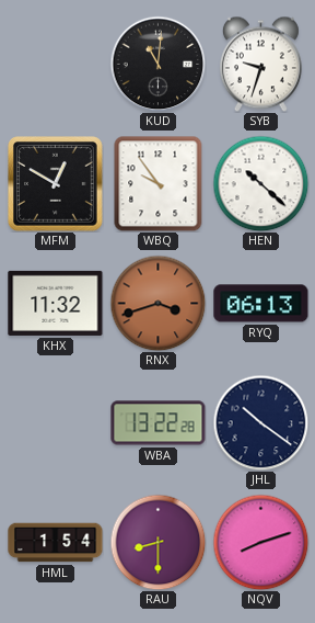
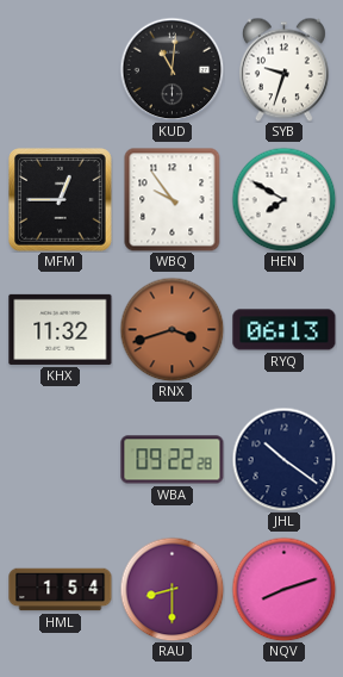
MFM: 12:50 -> 12:45 (61, 200)
HEN: 10:22 -> 7:50 (283, 199)
WBA: 13:22 -> 09:22 (173, 460)
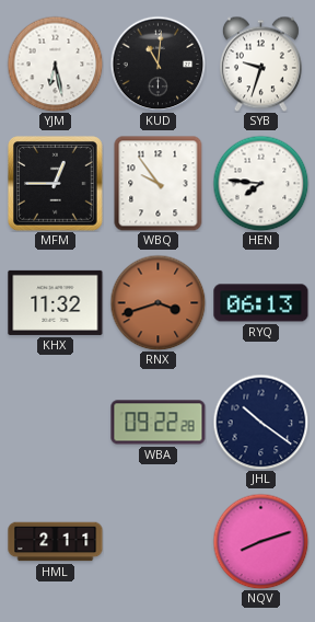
YJM: none -> 6:28 (55, 64)
HEN: 7:50 -> 7:46 (260, 183)
HML: 1:54 -> 2:11 (56, 542)
RAU: 8:30 -> none (171, 589)
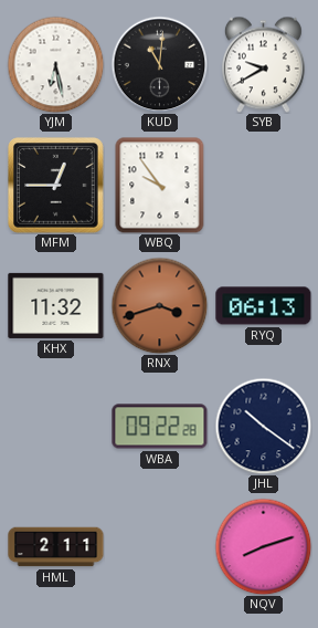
SYB: 9:33 -> 9:40 (263, 64)
HEN: 7:46 -> none (260, 183)
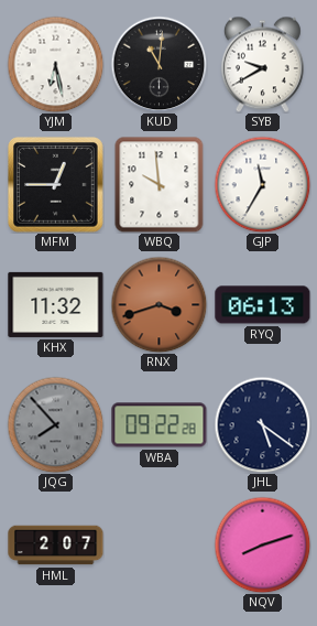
WBQ: 9:54 -> 9:59 (160, 184)
GJP: none -> 11:35 (262, 184)
JQG: none -> 7:53 (55, 424)
JHL: 10:21 -> 5:21 (262, 424)
HML: 2:11 -> 2:07 (56, 546)
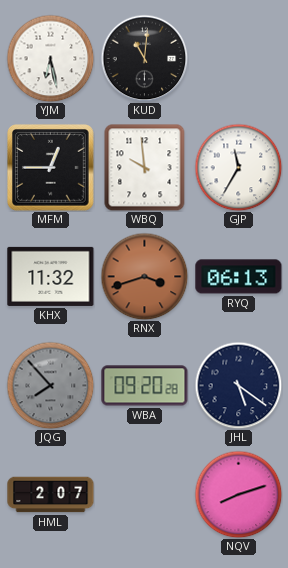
SYB: 9:40 -> none (262, 64)
WBA: 09:22 -> 09:20 (145, 386)
